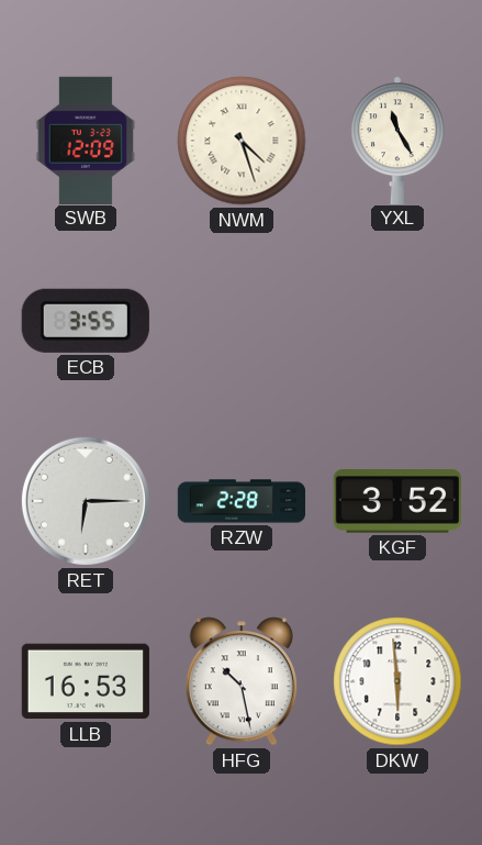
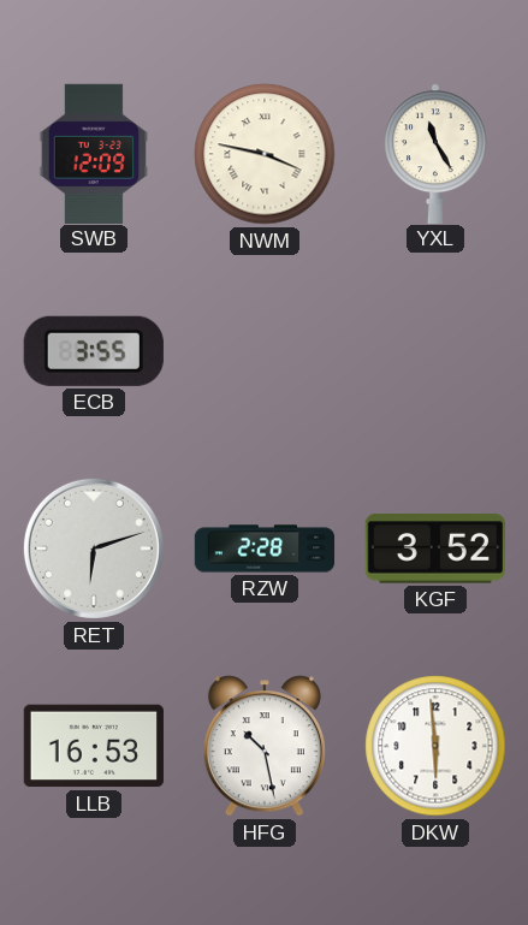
NWM: 4:27 -> 3:47 (265, 154)
RET: 6:15 -> 6:12 (94, 549)
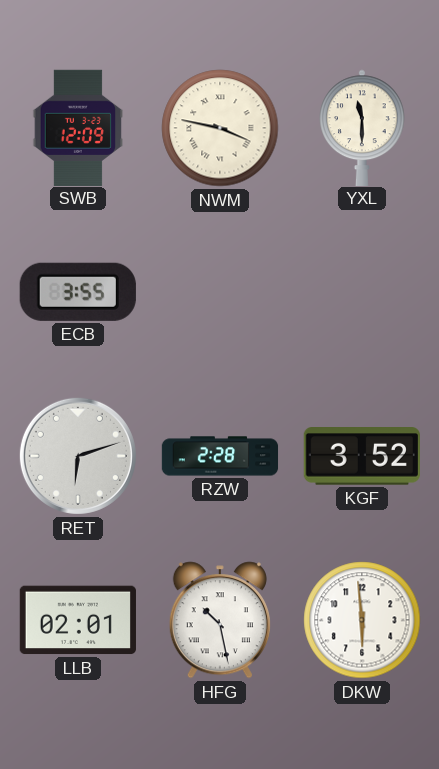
YXL: 11:25 -> 11:30 (362, 127)
LLB: 16:53 -> 02:01 (78, 620)
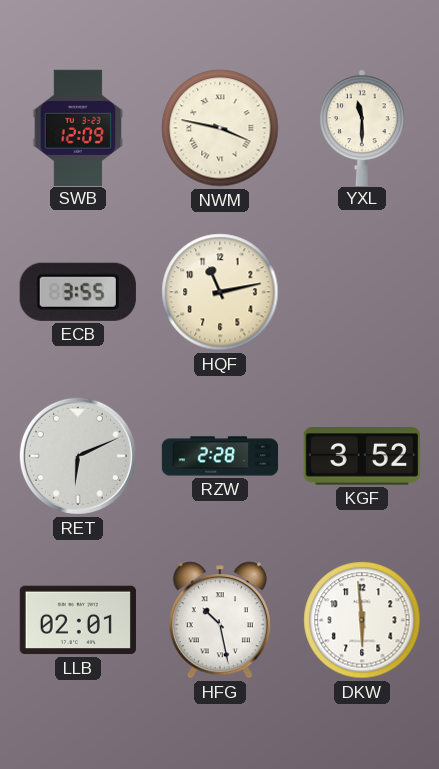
HQF: none -> 11:13 (220, 292)
RET: 6:12 -> 6:11 (78, 456)
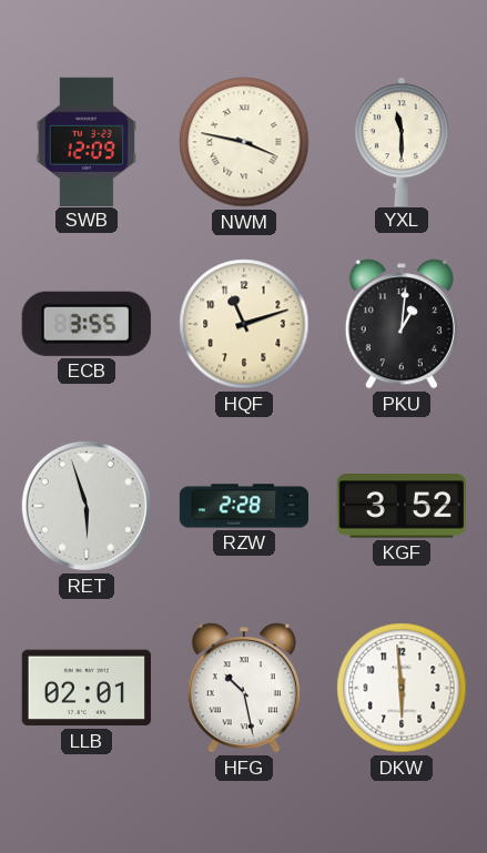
HQF: 11:13 -> 11:12 (244, 324)
PKU: none -> 1:01 (402, 324)
RET: 6:11 -> 5:57 (87, 506)
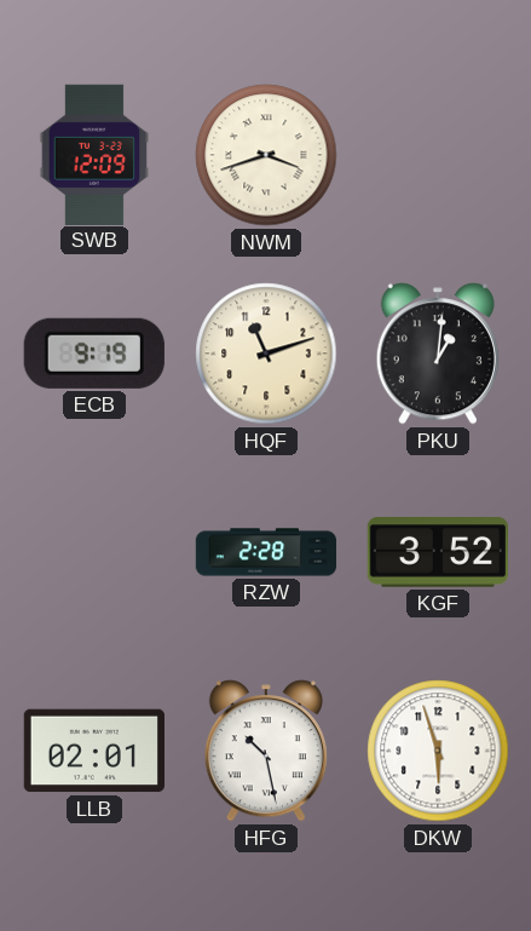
NWM: 3:47 -> 3:42 (266, 155)
YXL: 11:30 -> none (402, 141)
ECB: 3:55 -> 9:19 (94, 354)
RET: 5:57 -> none (87, 506)
DKW: 5:59 -> 5:57 (438, 751)
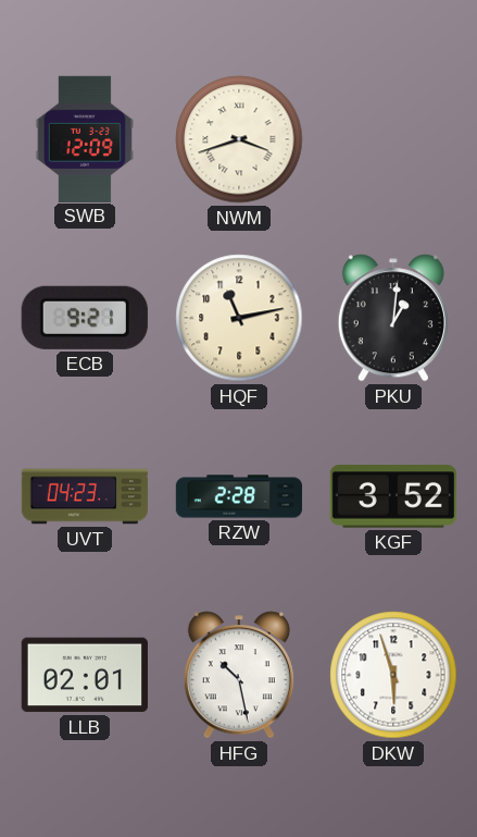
ECB: 9:19 -> 9:21 (85, 318)
HQF: 11:12 -> 11:13 (239, 318)
UVT: none -> 04:23 (85, 496)
